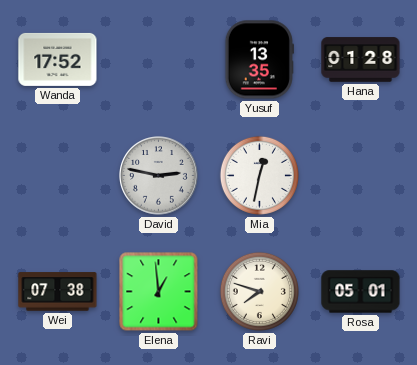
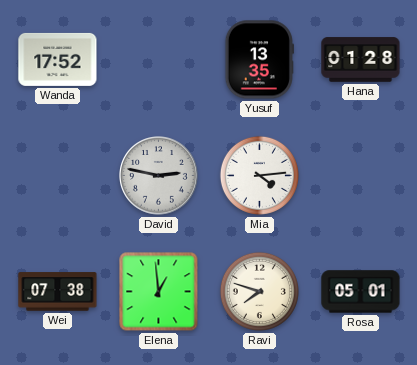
Mia: 12:32 -> 4:14 (259, 175)
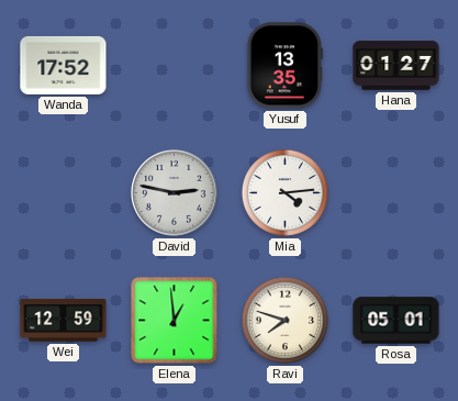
Hana: 01:28 -> 01:27 (396, 66)
Wei: 07:38 -> 12:59 (64, 321)
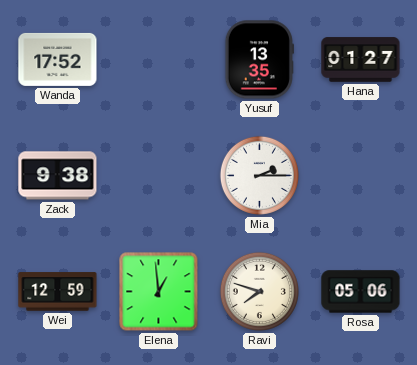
Zack: none -> 9:38 (58, 176)
David: 2:47 -> none (175, 193)
Mia: 4:14 -> 2:15 (259, 175)
Rosa: 05:01 -> 05:06 (361, 292)
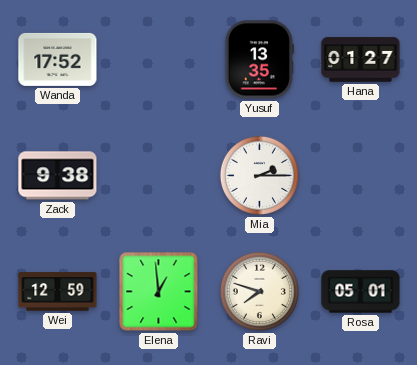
Rosa: 05:06 -> 05:01 (361, 292)
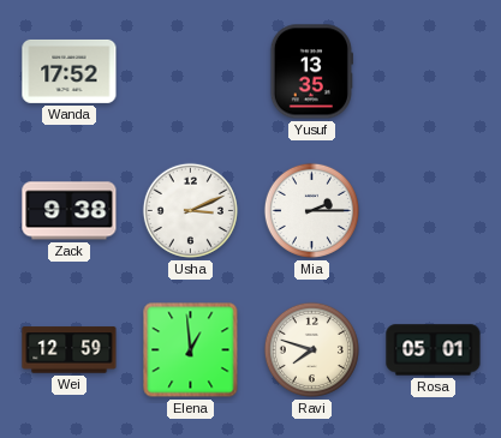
Hana: 01:27 -> none (361, 60)
Usha: none -> 3:11 (190, 210)
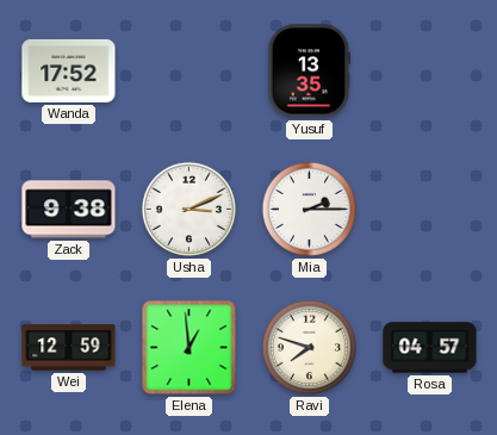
Rosa: 05:01 -> 04:57 (430, 348)
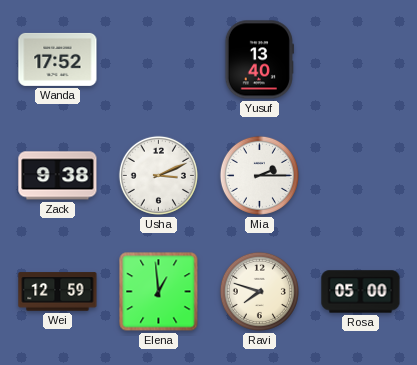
Yusuf: 13:35 -> 13:40 (259, 60)
Rosa: 04:57 -> 05:00 (361, 292)
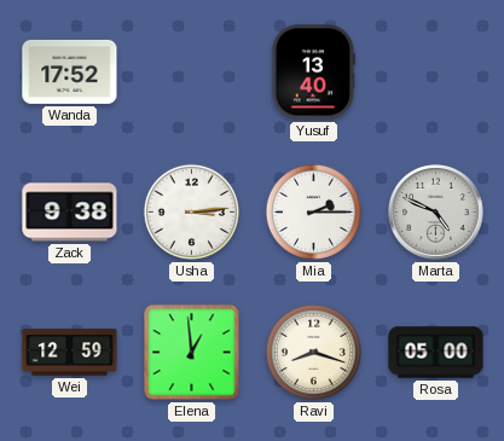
Usha: 3:11 -> 3:14 (191, 211)
Marta: none -> 4:49 (436, 213)
Ravi: 7:48 -> 8:18 (313, 352)
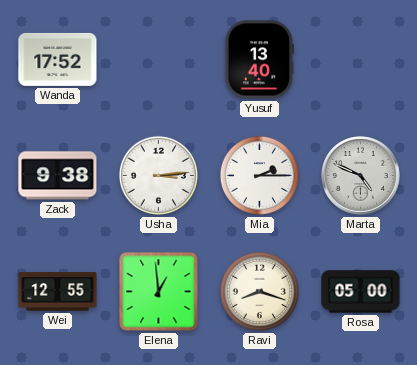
Wei: 12:59 -> 12:55 (58, 292)
